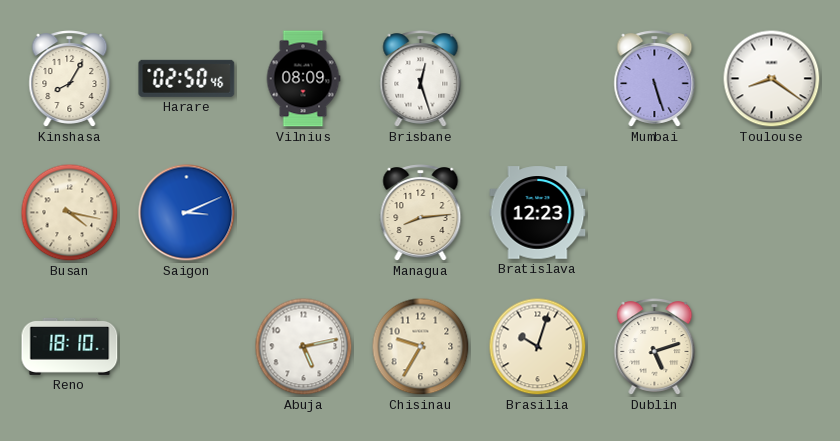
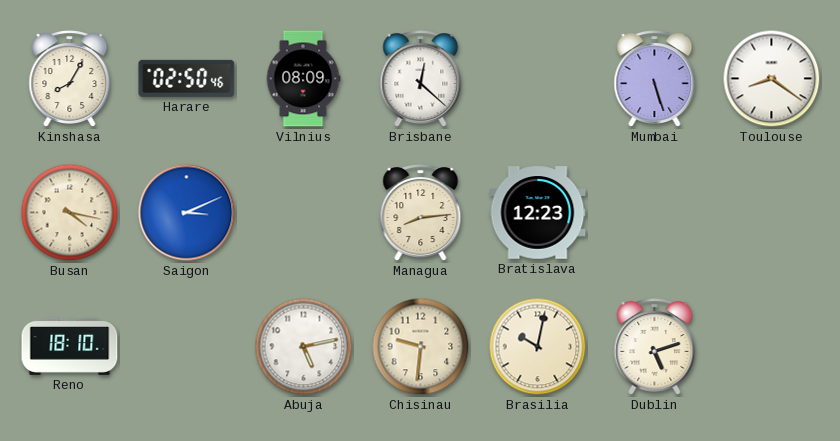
Brisbane: 12:27 -> 12:22 (421, 79)
Chisinau: 9:35 -> 9:31 (421, 347)
Brasilia: 10:03 -> 10:02 (538, 347)
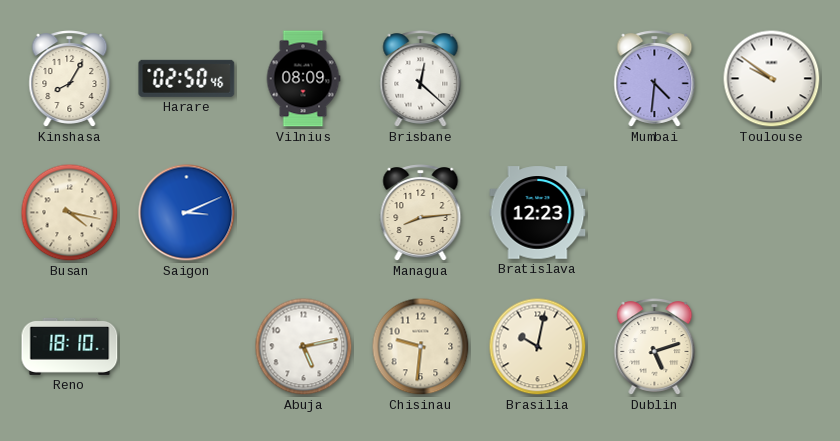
Mumbai: 5:27 -> 4:31 (655, 79)
Toulouse: 8:21 -> 9:51 (772, 79)
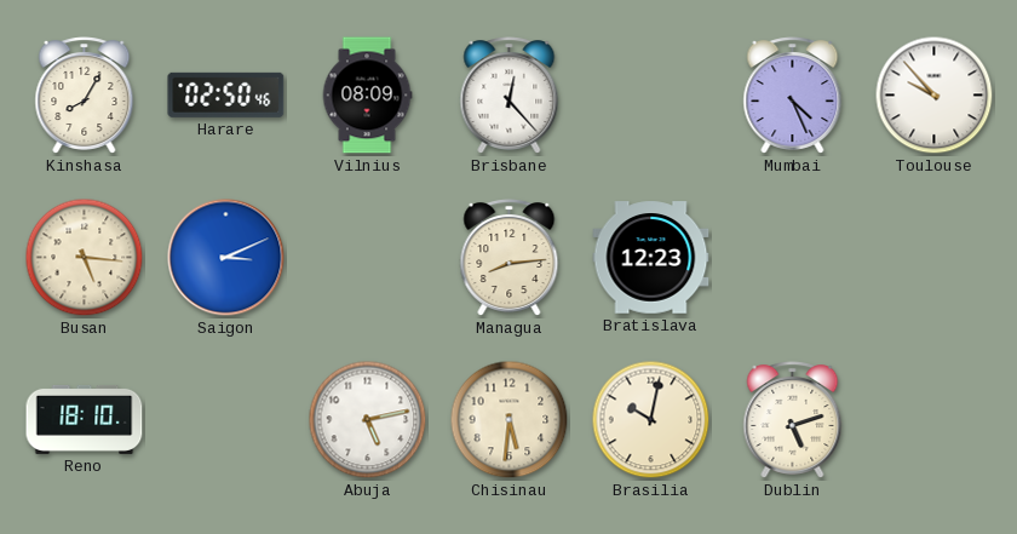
Brisbane: 12:22 -> 12:23 (510, 96)
Mumbai: 4:31 -> 4:26 (793, 96)
Toulouse: 9:51 -> 9:53 (935, 96)
Busan: 4:17 -> 5:16 (85, 258)
Chisinau: 9:31 -> 5:31 (510, 420)
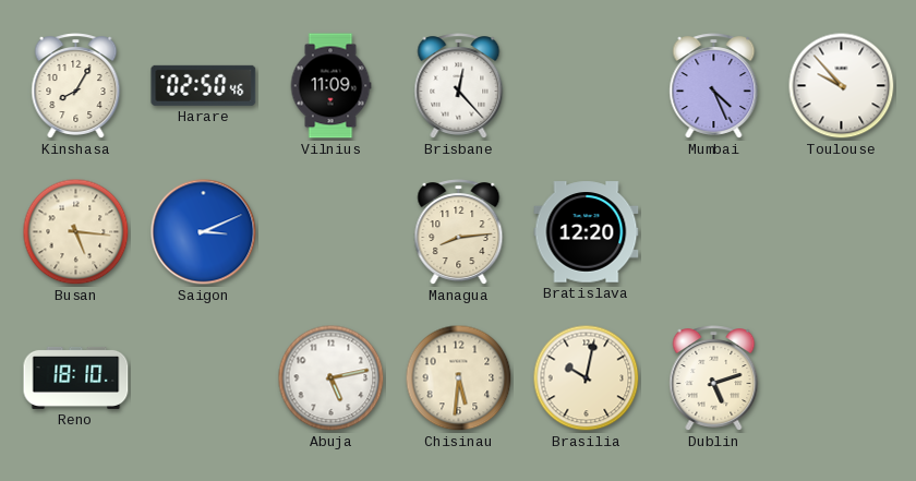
Vilnius: 08:09 -> 11:09 (330, 86)
Bratislava: 12:23 -> 12:20 (587, 232)
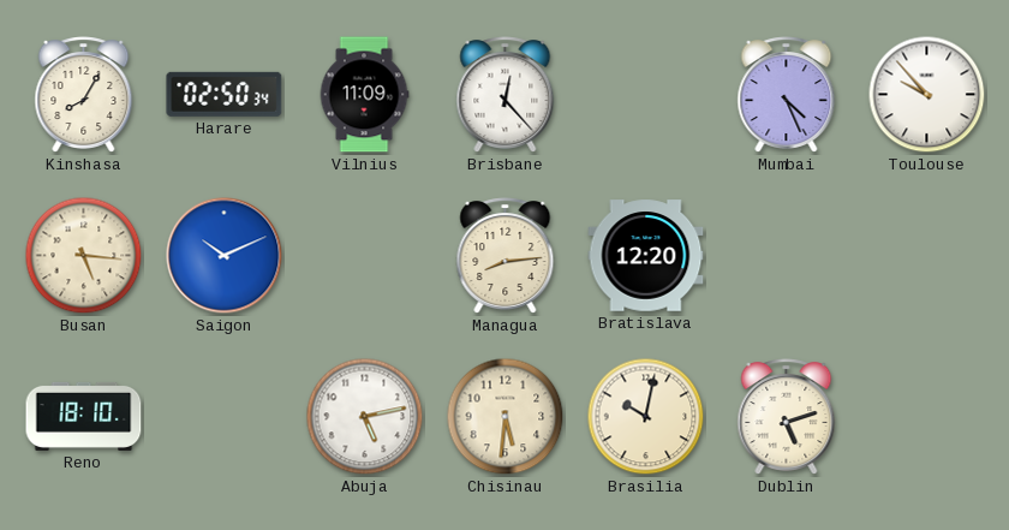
Harare: 02:50:46 -> 02:50:34 (225, 94)
Saigon: 3:11 -> 10:11 (225, 256)
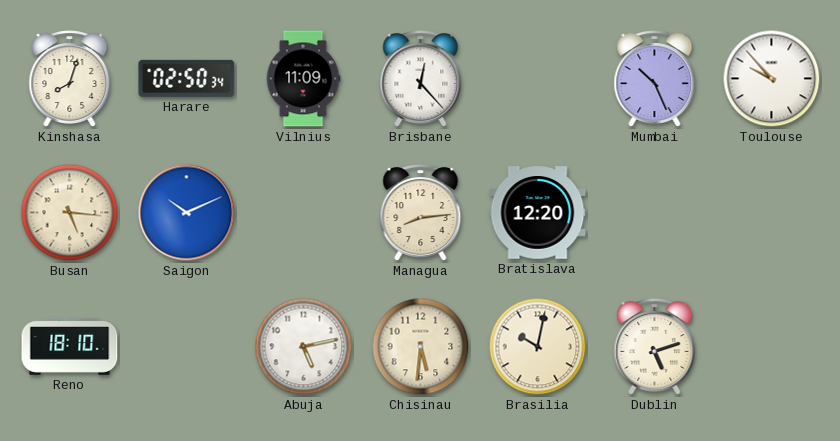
Kinshasa: 8:05 -> 8:03 (70, 79)
Mumbai: 4:26 -> 10:26 (655, 79)
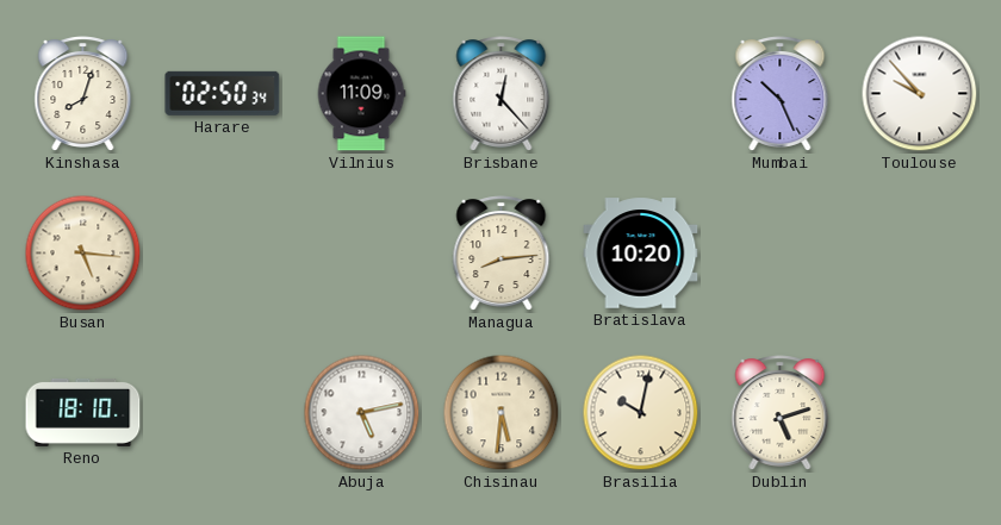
Saigon: 10:11 -> none (187, 213)
Bratislava: 12:20 -> 10:20 (641, 254)
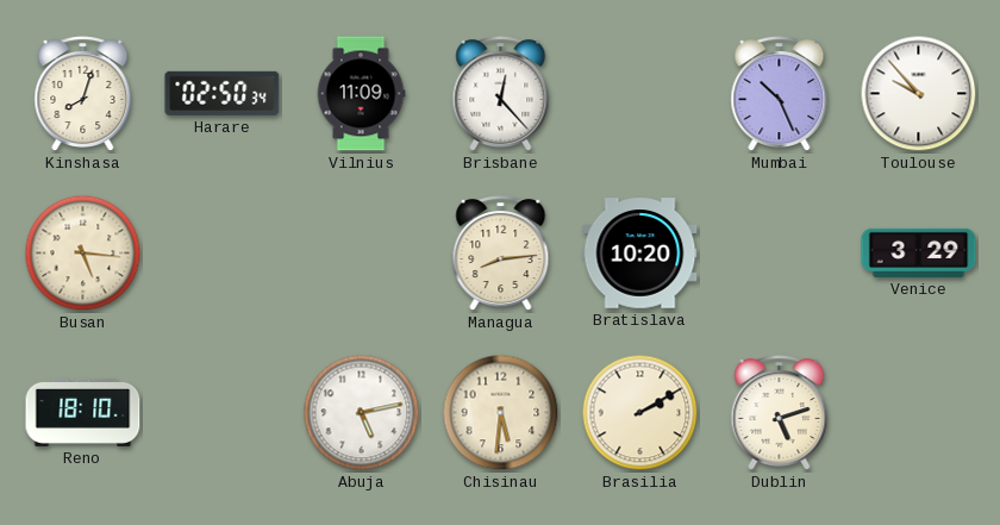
Venice: none -> 3:29 (919, 252)
Brasilia: 10:02 -> 2:10 (640, 413)
